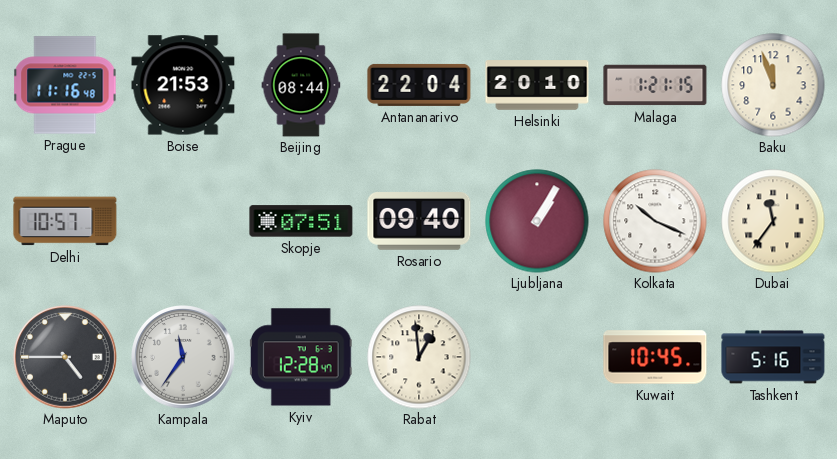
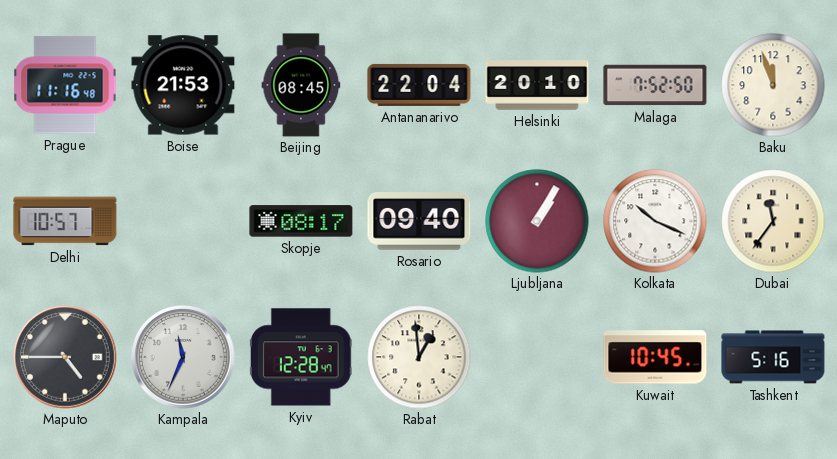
Beijing: 08:44 -> 08:45 (301, 85)
Malaga: 1:21 -> 7:52 (655, 85)
Skopje: 07:51 -> 08:17 (301, 221)
Kampala: 11:36 -> 11:34 (183, 357)
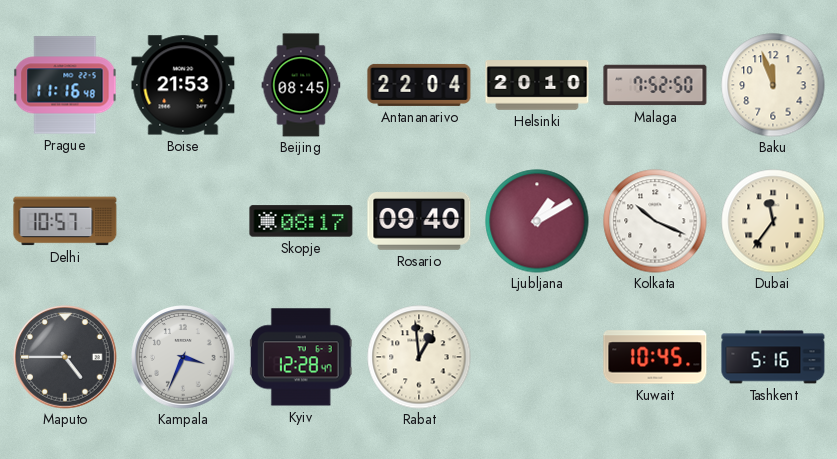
Ljubljana: 1:05 -> 1:10 (537, 221)
Kampala: 11:34 -> 3:34 (183, 357)
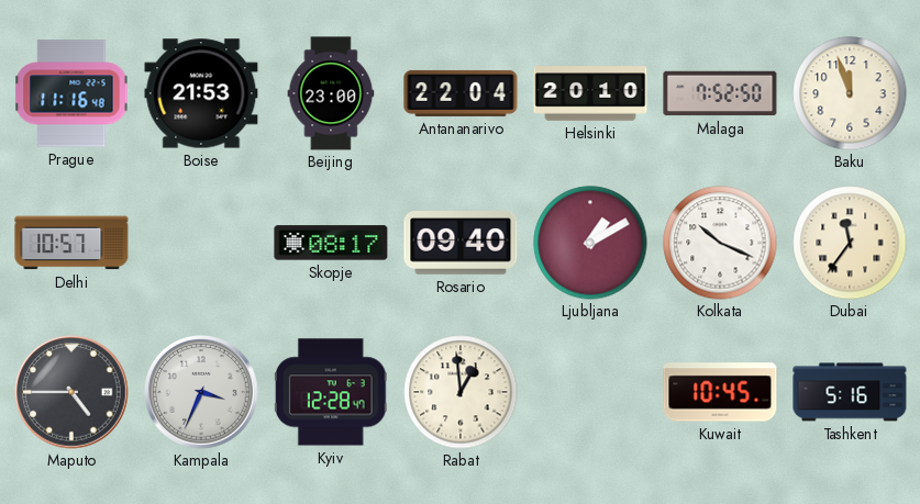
Beijing: 08:45 -> 23:00 (331, 93)
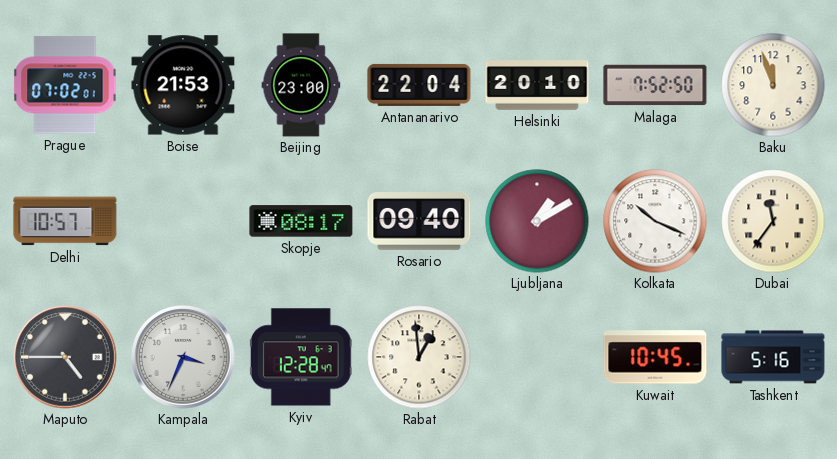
Prague: 11:16 -> 07:02 (65, 85)
